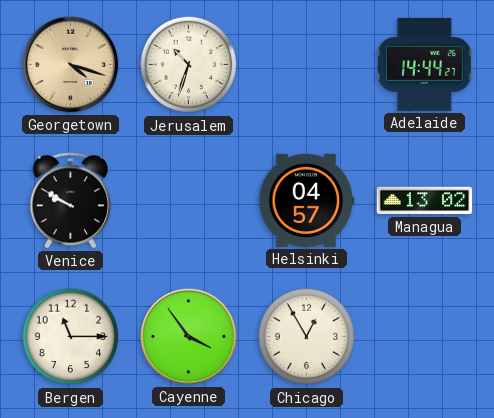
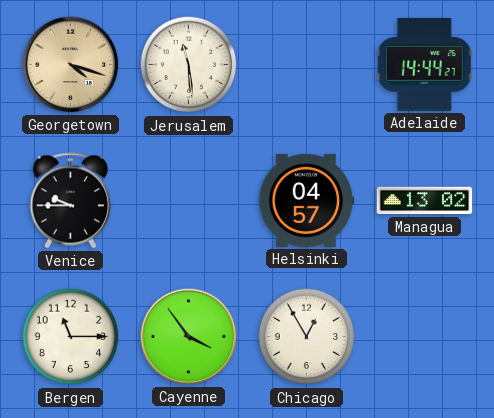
Jerusalem: 10:33 -> 11:29 (189, 65)
Venice: 9:50 -> 9:45 (71, 201)
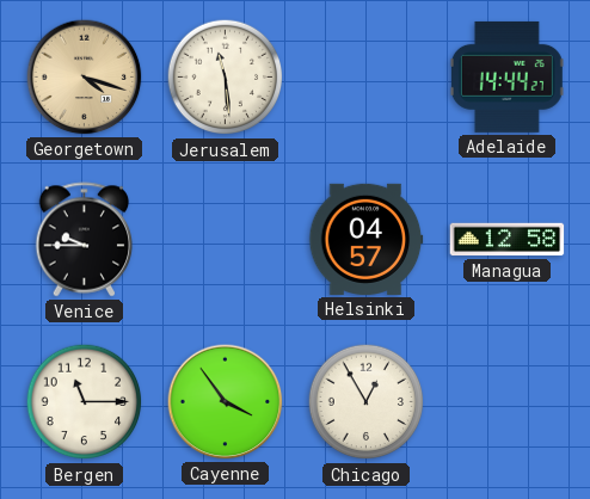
Managua: 13:02 -> 12:58 (508, 240)
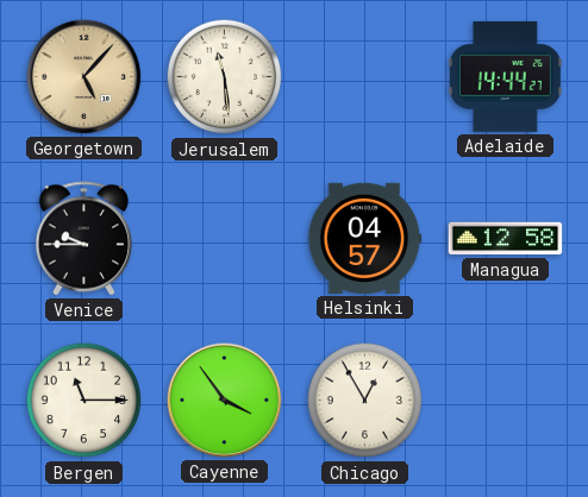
Georgetown: 4:18 -> 5:07 (85, 77)
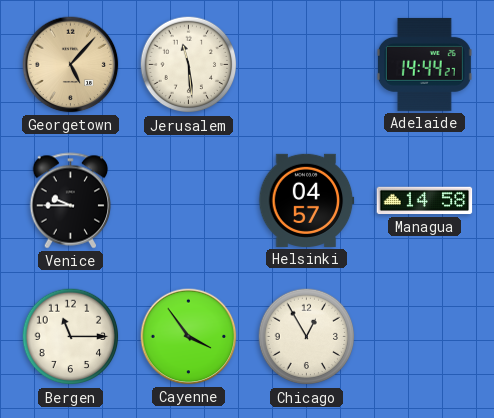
Managua: 12:58 -> 14:58 (425, 201)
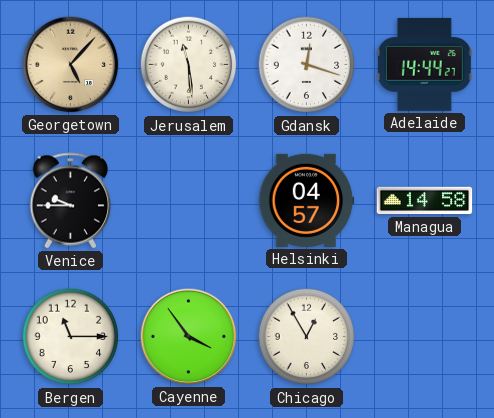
Gdansk: none -> 12:18 (307, 65)
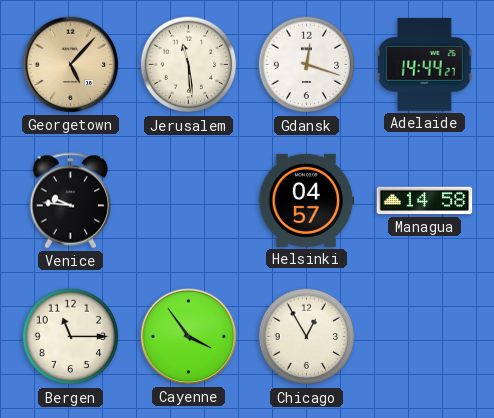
Venice: 9:45 -> 9:46 (71, 201)
